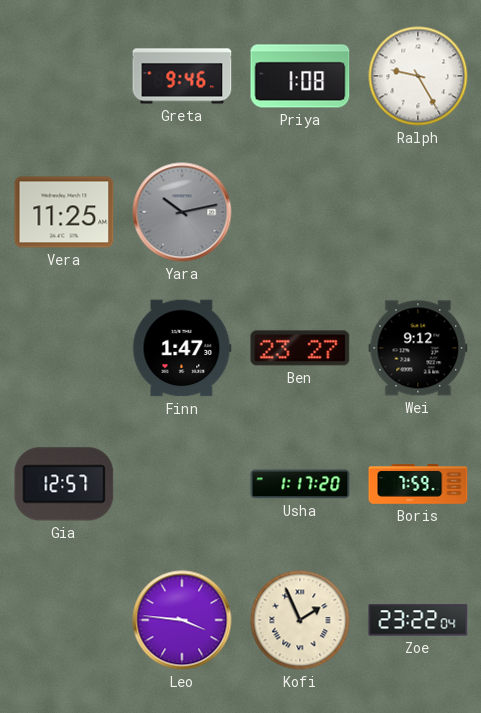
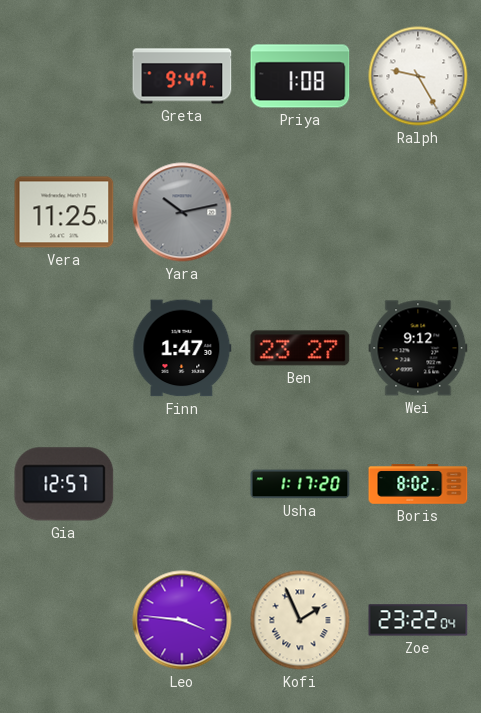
Greta: 9:46 -> 9:47 (182, 76)
Boris: 7:59 -> 8:02 (418, 484)
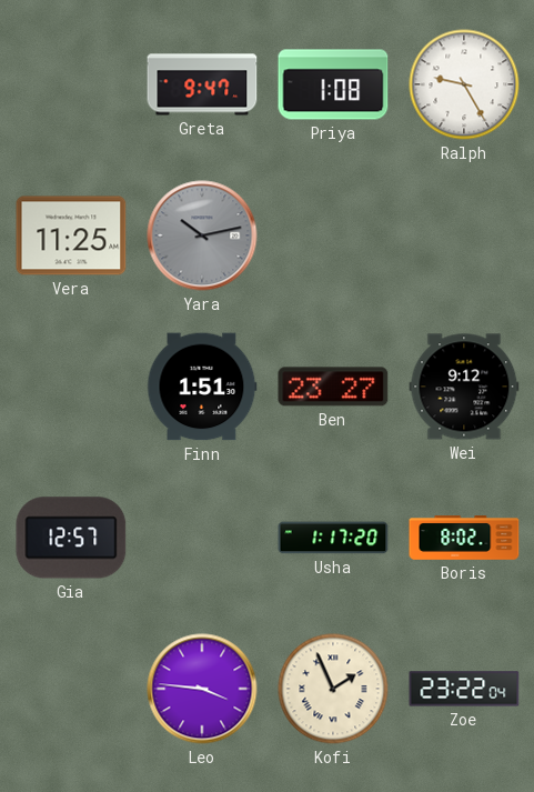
Finn: 1:47 -> 1:51 (202, 387)
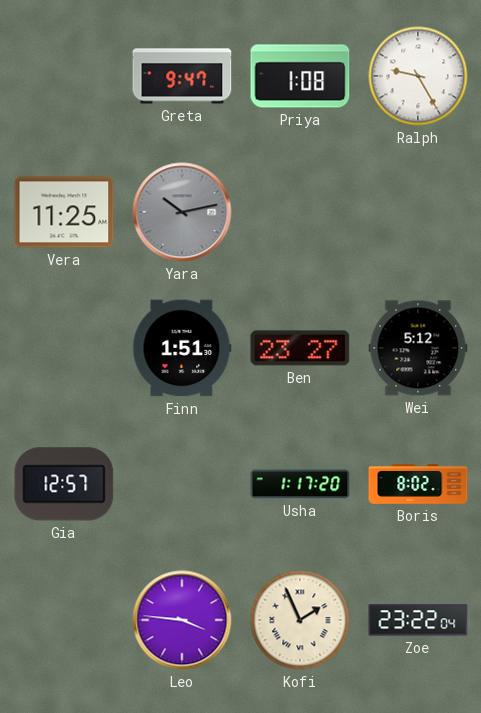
Wei: 9:12 -> 5:12 (418, 348)
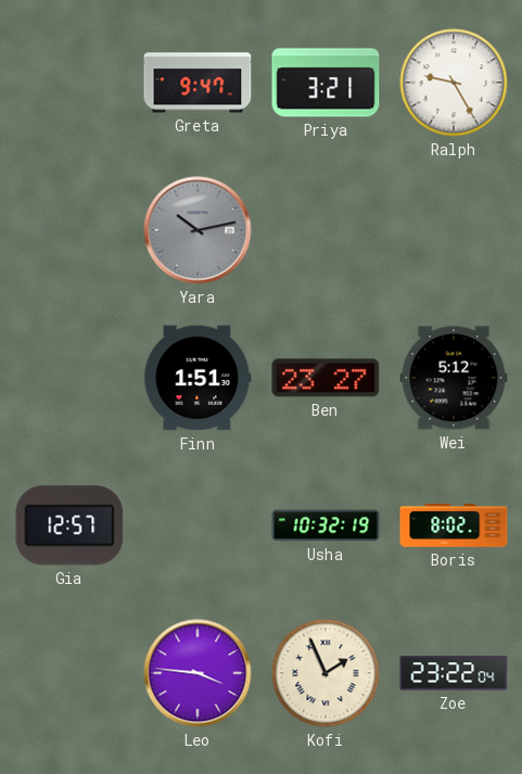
Priya: 1:08 -> 3:21 (326, 83)
Vera: 11:25 -> none (64, 212)
Usha: 1:17 -> 10:32 (326, 525)
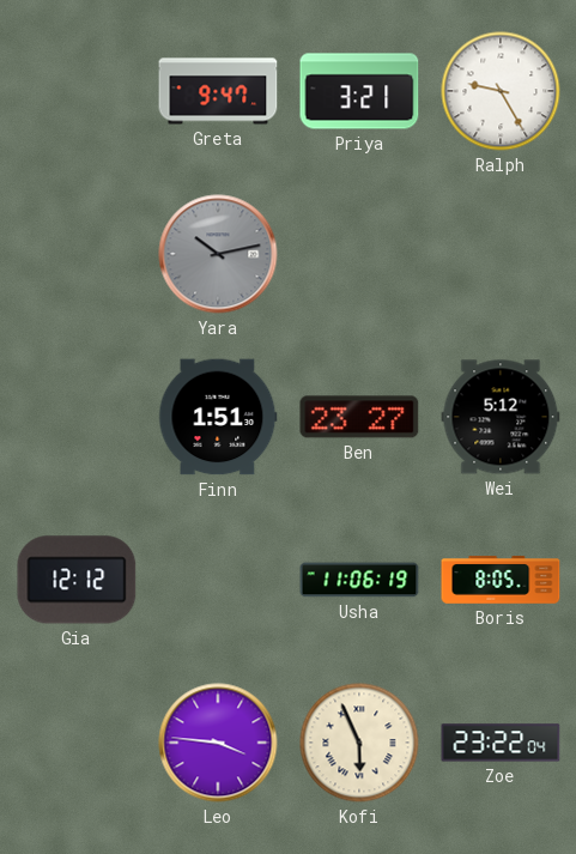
Gia: 12:57 -> 12:12 (77, 580)
Usha: 10:32 -> 11:06 (359, 580)
Boris: 8:02 -> 8:05 (501, 580)
Kofi: 1:56 -> 5:56 (359, 743)
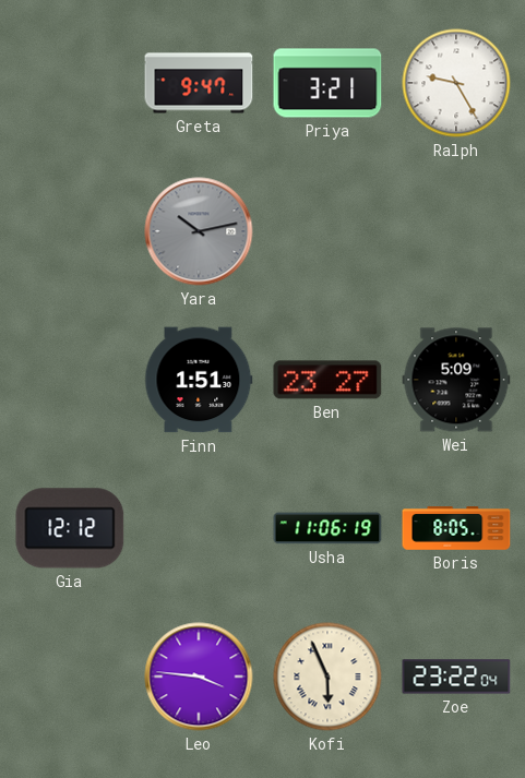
Wei: 5:12 -> 5:09 (456, 380)
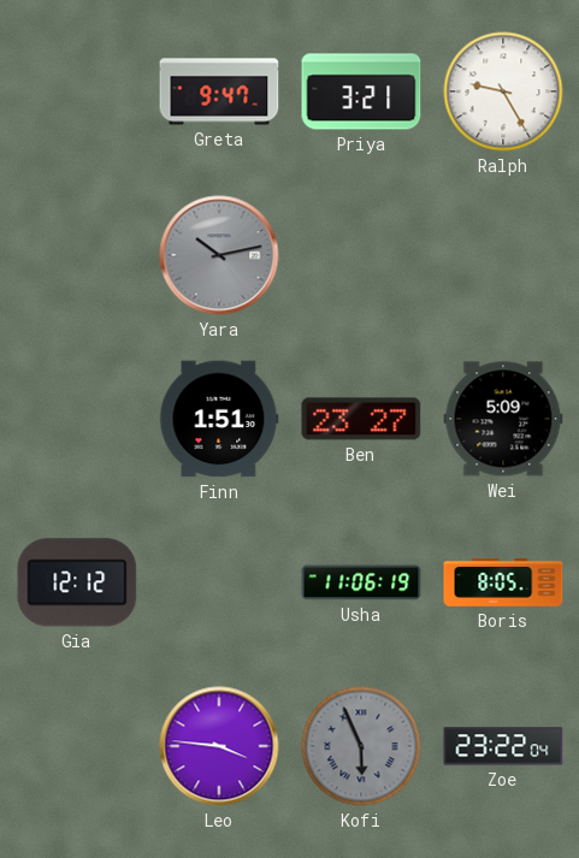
Kofi dial: cream -> grey (361, 746)
